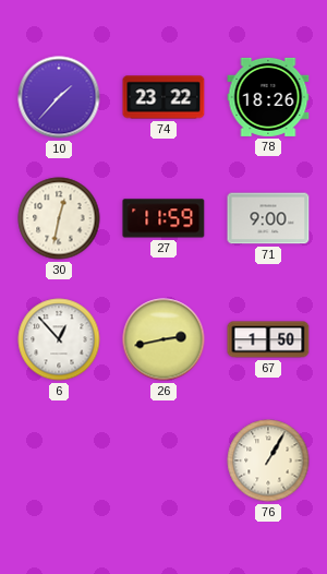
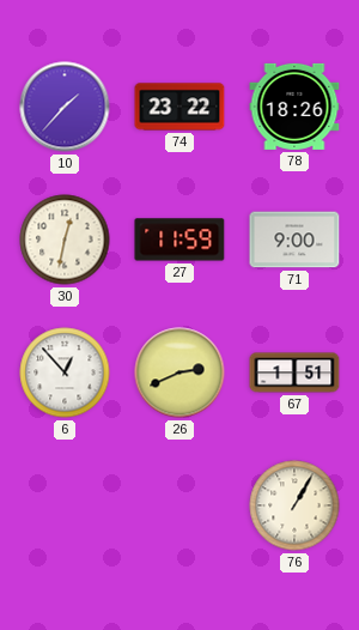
26: 2:43 -> 2:41 (180, 372)
67: 1:50 -> 1:51 (294, 372)
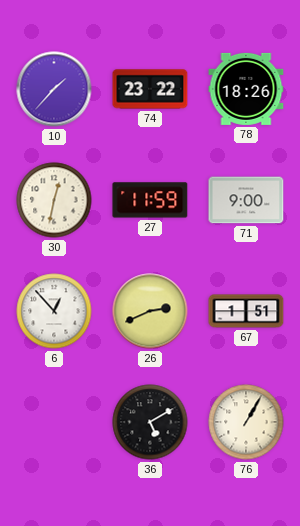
36: none -> 5:10 (150, 422)
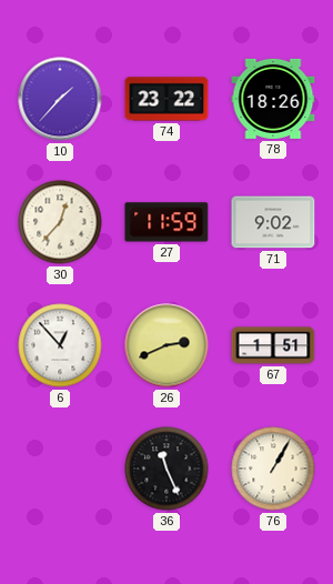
30: 12:32 -> 12:37 (60, 222)
71: 9:00 -> 9:02 (273, 222)
36: 5:10 -> 11:26 (167, 469)
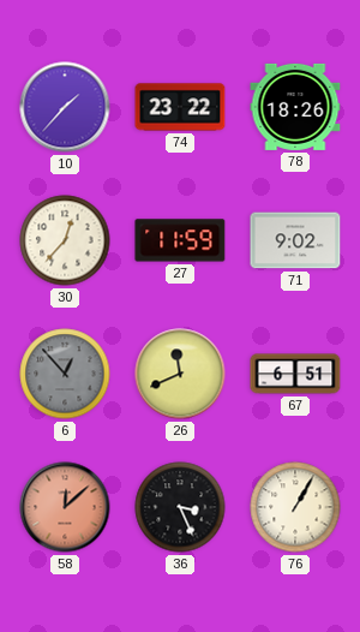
6 dial: white -> grey (65, 374)
26: 2:41 -> 11:41 (180, 374)
67: 1:51 -> 6:51 (295, 374)
58: none -> 12:08 (65, 507)
36: 11:26 -> 3:26 (180, 507)
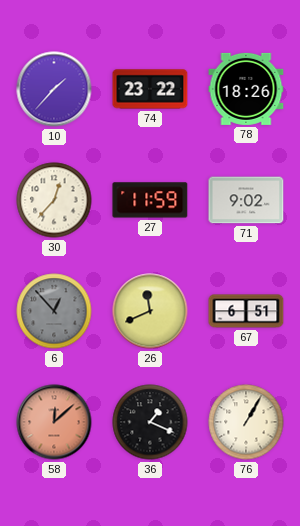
36: 3:26 -> 1:19 (150, 422)
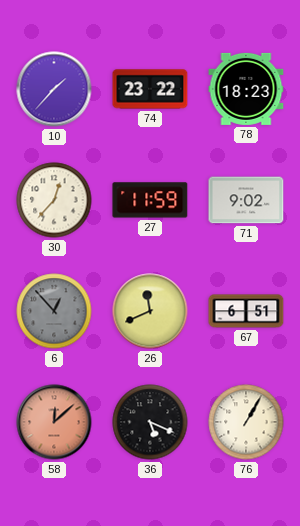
78: 18:26 -> 18:23 (246, 89)
36: 1:19 -> 5:19 (150, 422)
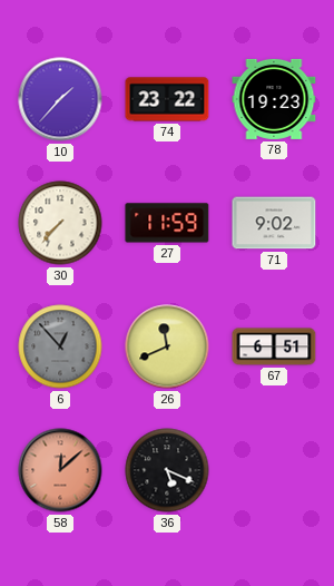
78: 18:23 -> 19:23 (274, 99)
30: 12:37 -> 7:37 (60, 223)
76: 1:05 -> none (246, 422)
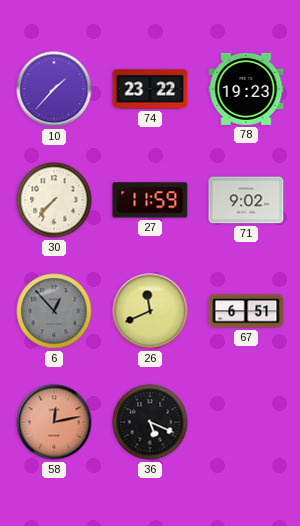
58: 12:08 -> 12:13 (54, 422)
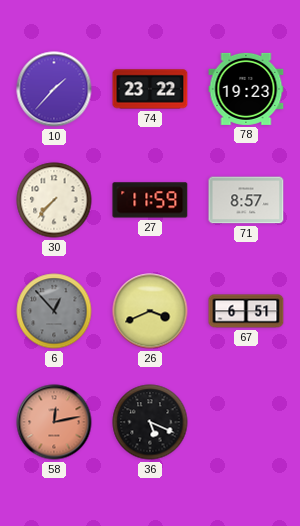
71: 9:02 -> 8:57 (246, 200)
26: 11:41 -> 3:41 (150, 311)
